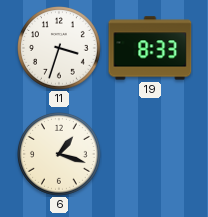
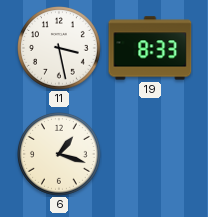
11: 3:33 -> 3:28 (60, 49)
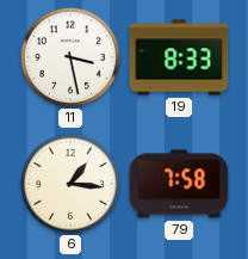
6: 1:18 -> 1:16 (72, 185)
79: none -> 7:58 (179, 184)
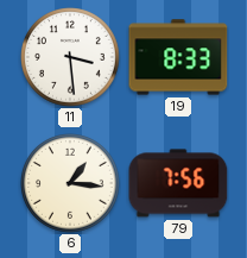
11: 3:28 -> 3:29 (71, 58)
79: 7:58 -> 7:56 (178, 183)
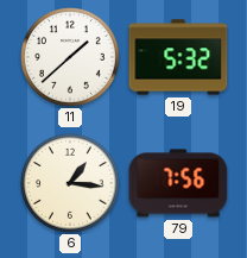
11: 3:29 -> 1:38 (71, 58)
19: 8:33 -> 5:32 (178, 57)
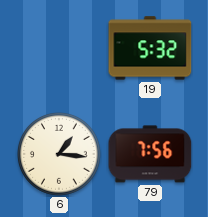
11: 1:38 -> none (71, 58)
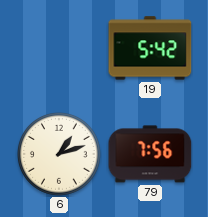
19: 5:32 -> 5:42 (150, 48)
6: 1:16 -> 1:12 (60, 155)
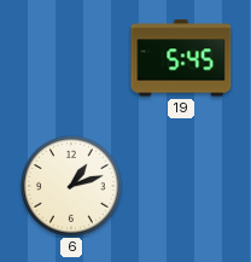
19: 5:42 -> 5:45 (181, 58)
79: 7:56 -> none (150, 154)
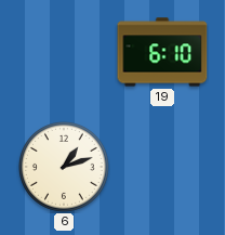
19: 5:45 -> 6:10 (162, 52)
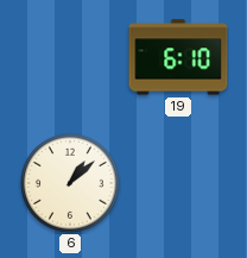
6: 1:12 -> 1:08 (71, 184)
